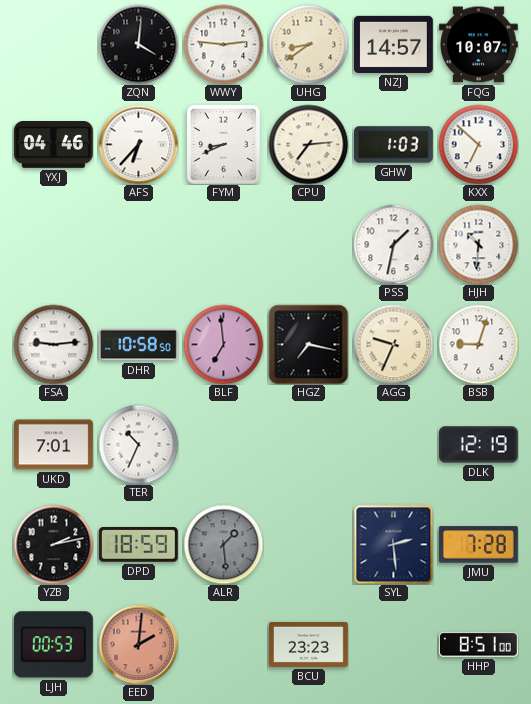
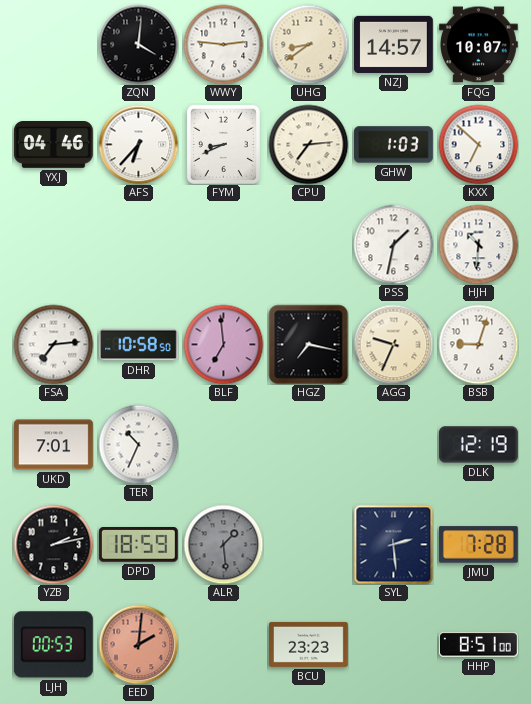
FSA: 9:14 -> 7:14 (53, 344)
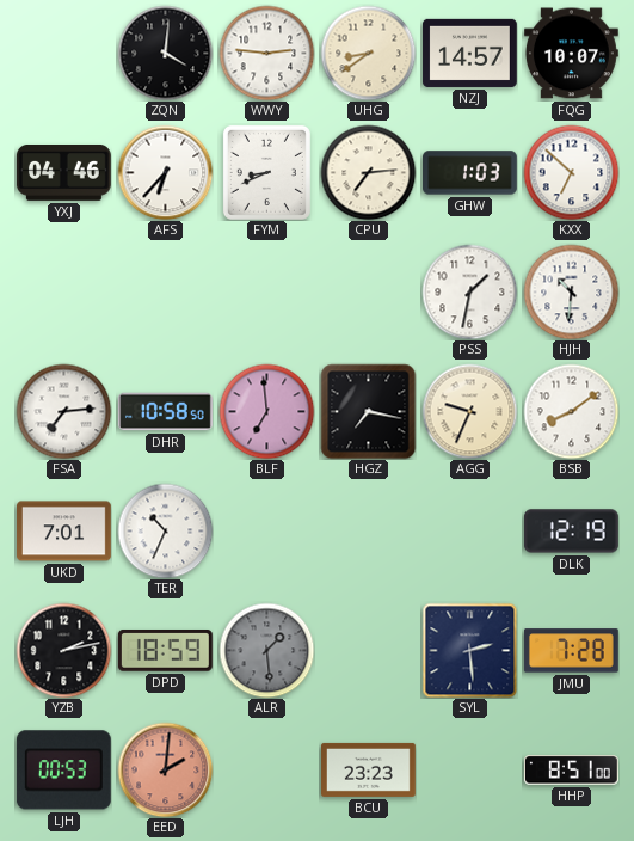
BSB: 9:03 -> 8:09 (571, 411)
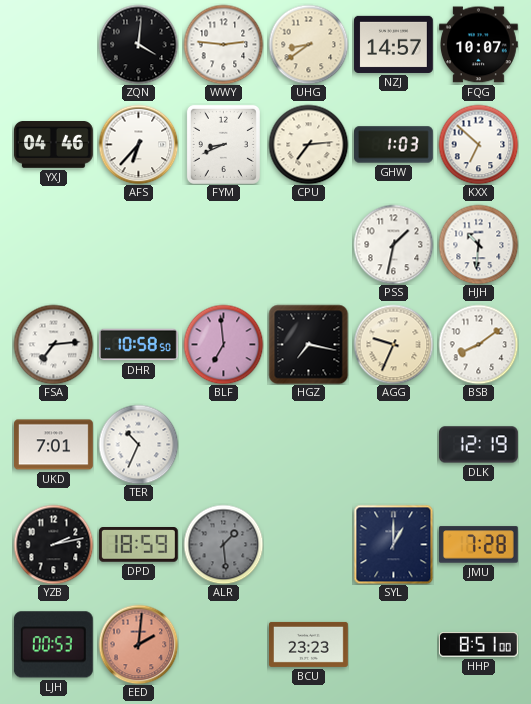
SYL: 2:29 -> 1:00 (393, 544)
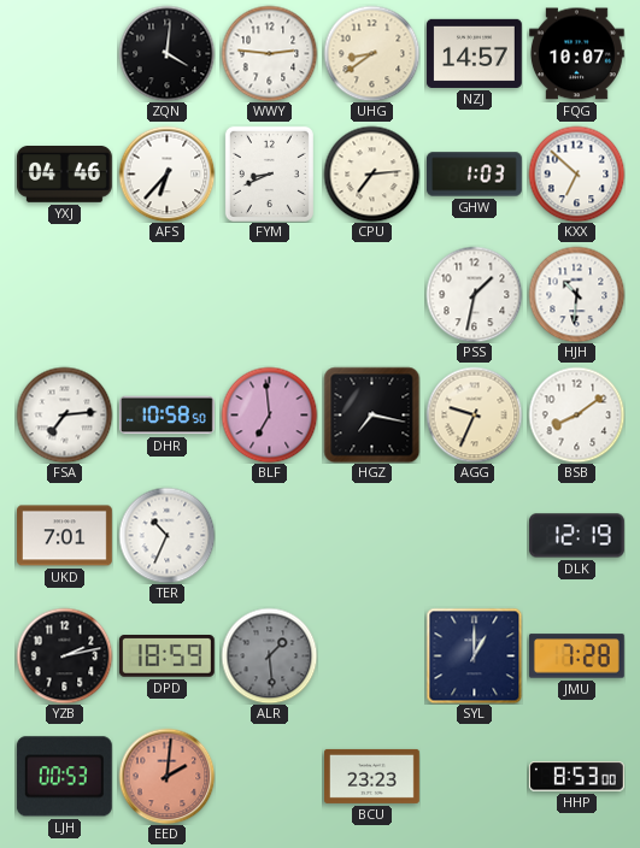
HHP: 8:51 -> 8:53 (576, 777)
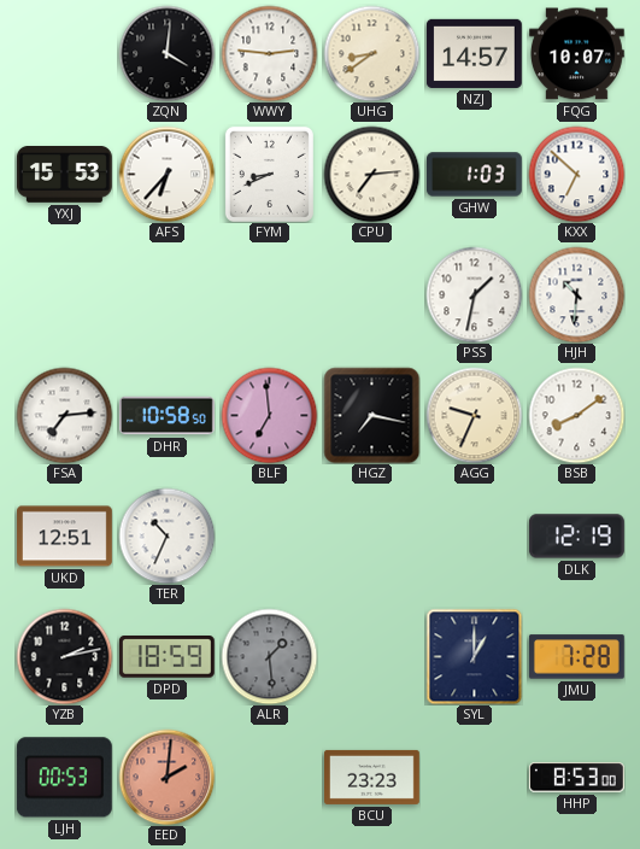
YXJ: 04:46 -> 15:53 (64, 175)
UKD: 7:01 -> 12:51 (65, 537)
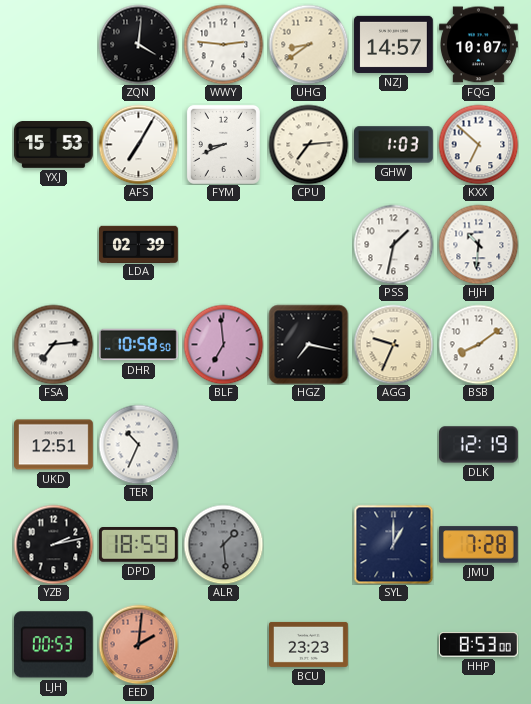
AFS: 6:37 -> 7:05 (138, 144)
LDA: none -> 02:39 (139, 244)
